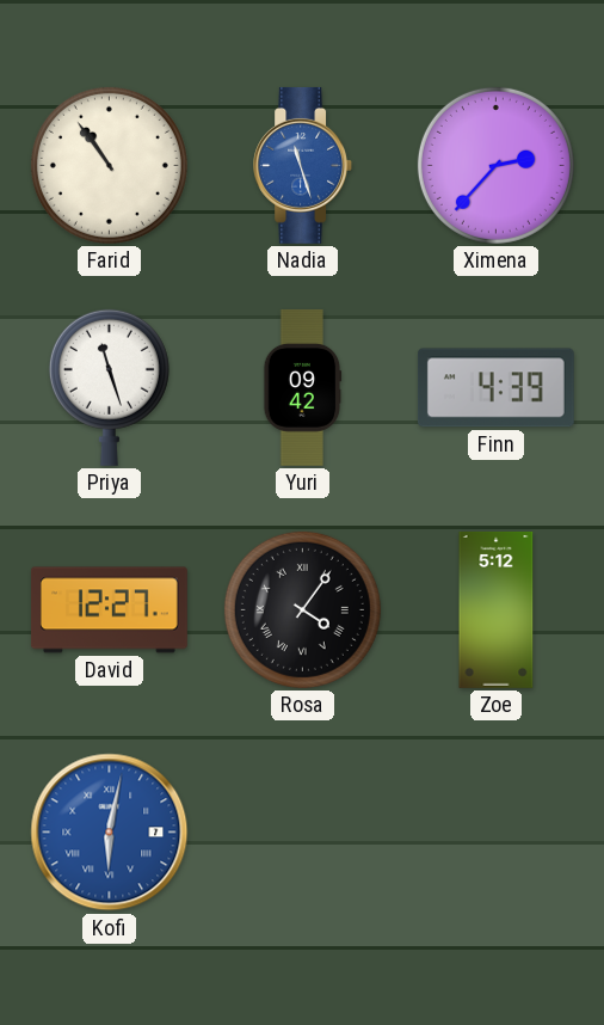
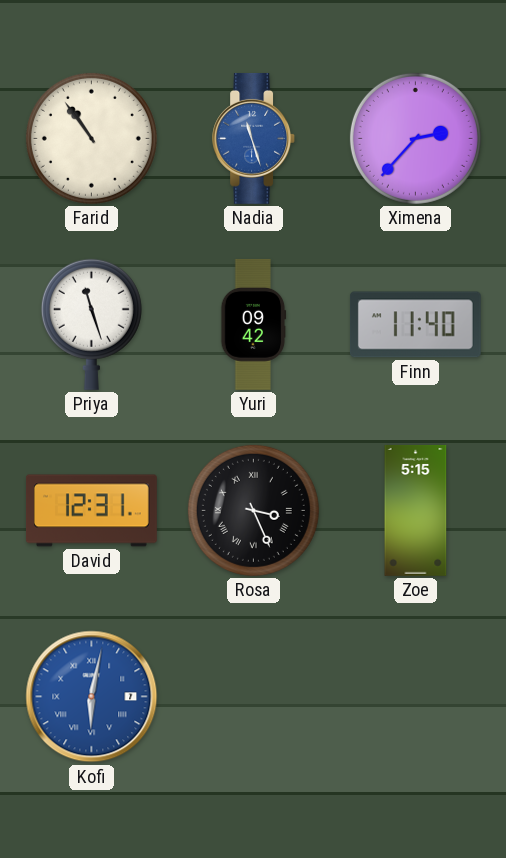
Finn: 4:39 -> 11:40 (415, 325)
David: 12:27 -> 12:31 (91, 511)
Rosa: 4:06 -> 3:26 (253, 510)
Zoe: 5:12 -> 5:15 (416, 510)
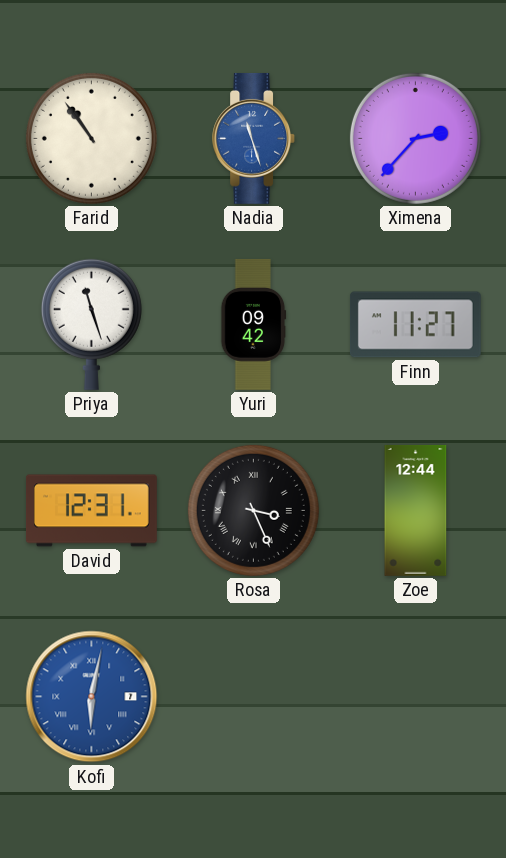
Finn: 11:40 -> 11:27 (415, 325)
Zoe: 5:15 -> 12:44 (416, 510)
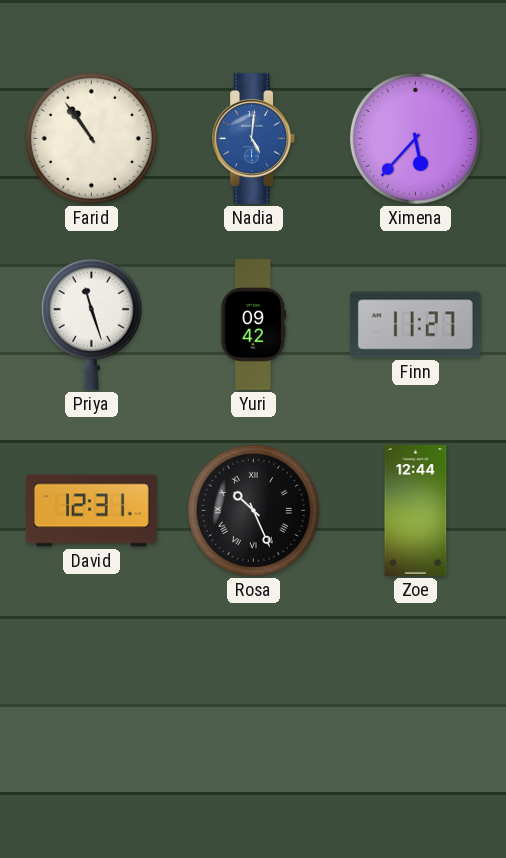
Nadia: 11:27 -> 5:01 (254, 138)
Ximena: 2:37 -> 5:37 (415, 138)
Rosa: 3:26 -> 10:26 (253, 510)
Kofi: 6:02 -> none (92, 697)
